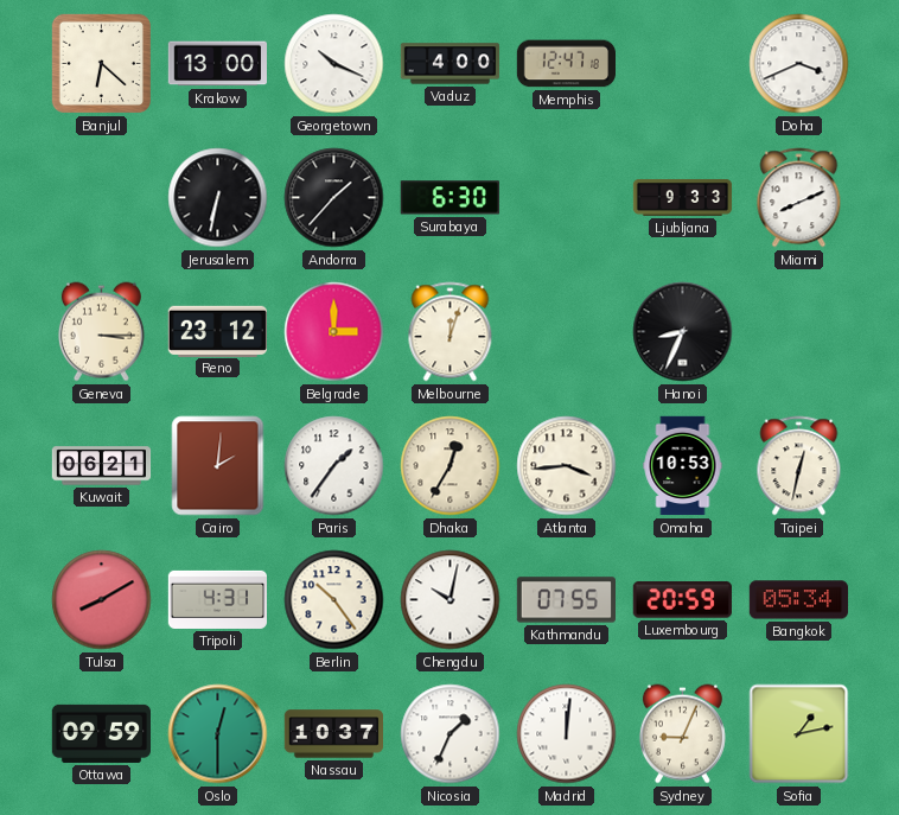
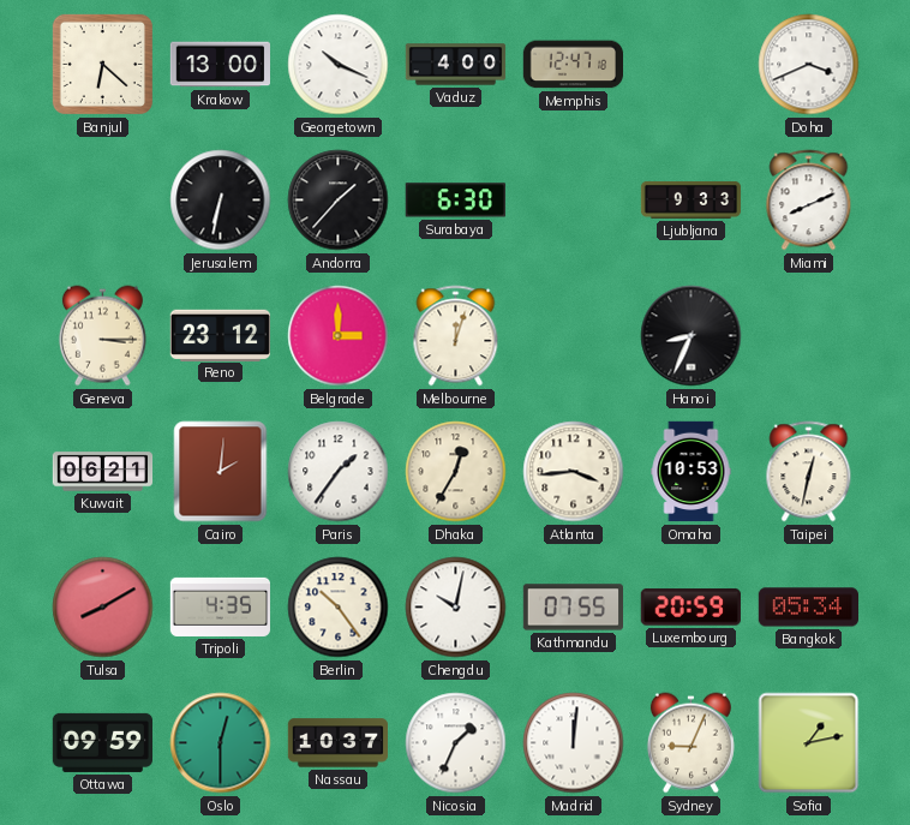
Tripoli: 4:31 -> 4:35 (220, 606)
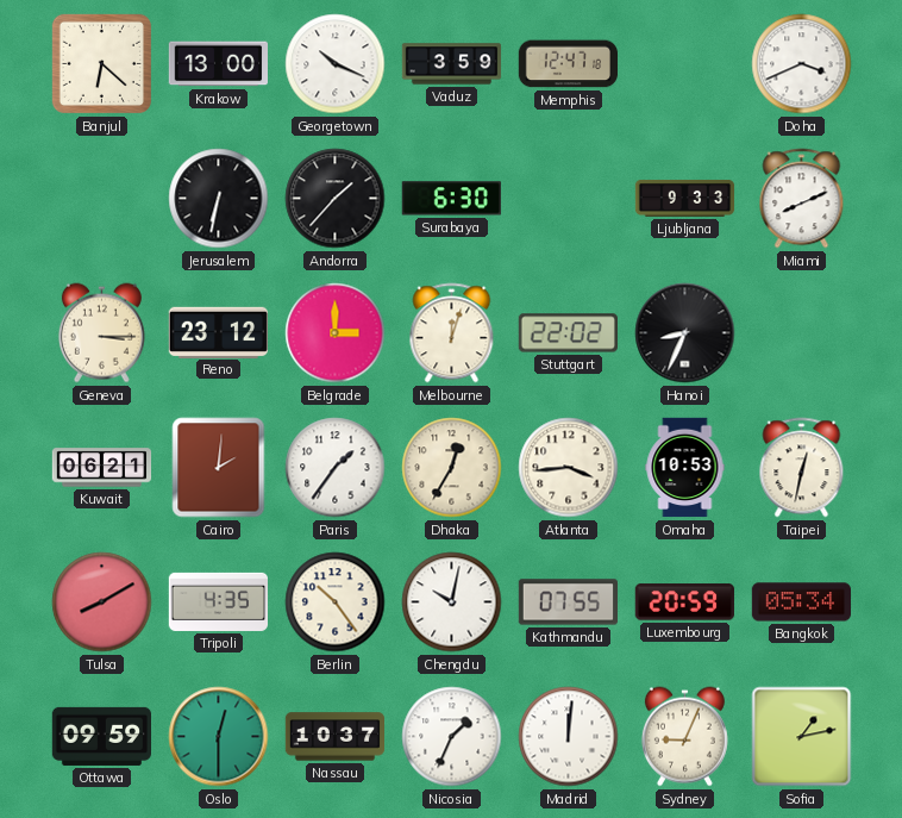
Vaduz: 4:00 -> 3:59 (452, 64)
Stuttgart: none -> 22:02 (568, 333)
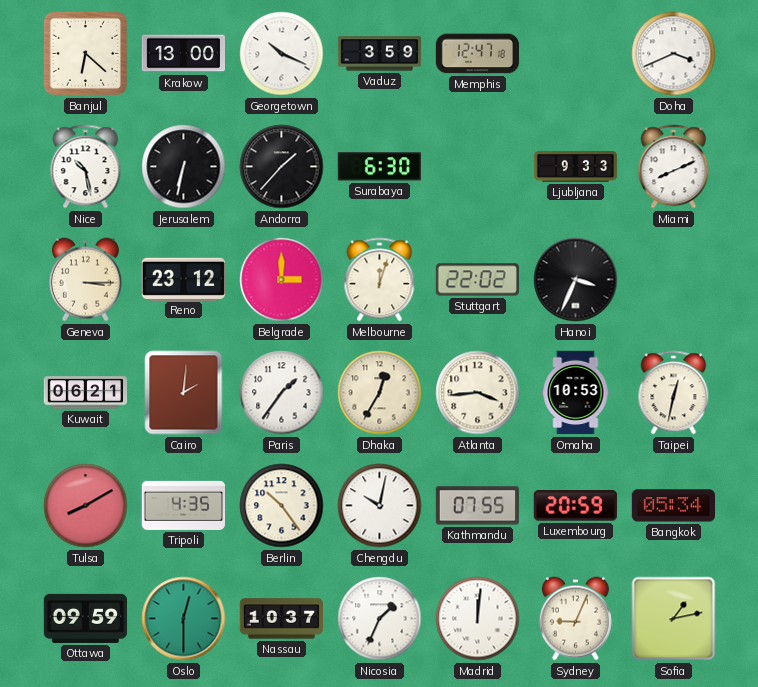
Nice: none -> 10:28 (86, 167)
Hanoi: 8:34 -> 3:34 (576, 280)
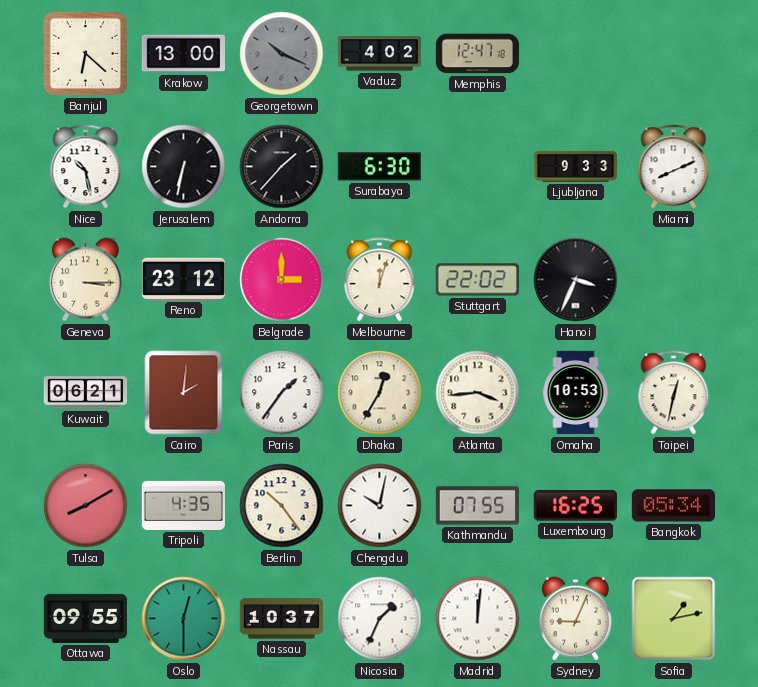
Georgetown dial: white -> grey (282, 54)
Vaduz: 3:59 -> 4:02 (380, 54)
Doha: 3:41 -> none (674, 54)
Luxembourg: 20:59 -> 16:25 (575, 506)
Ottawa: 09:59 -> 09:55 (85, 618)
